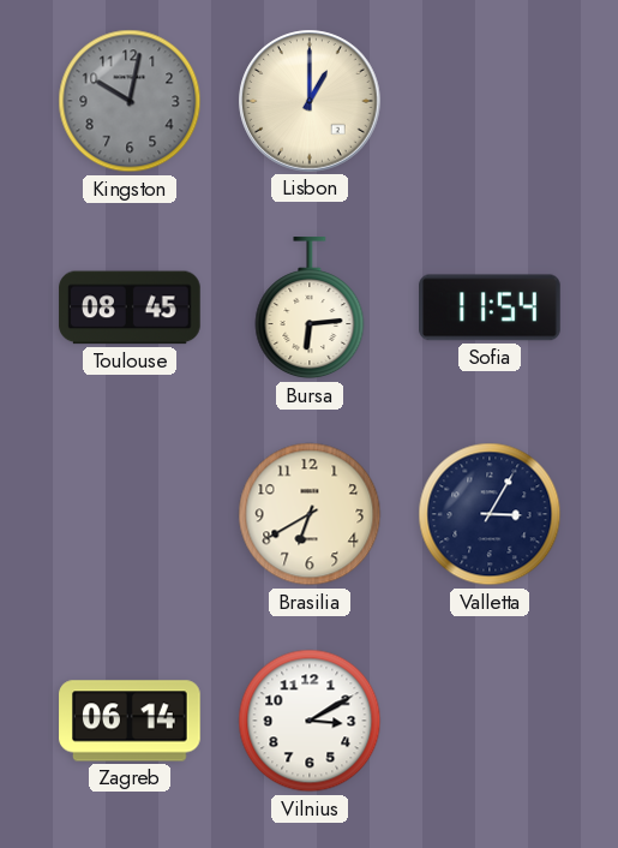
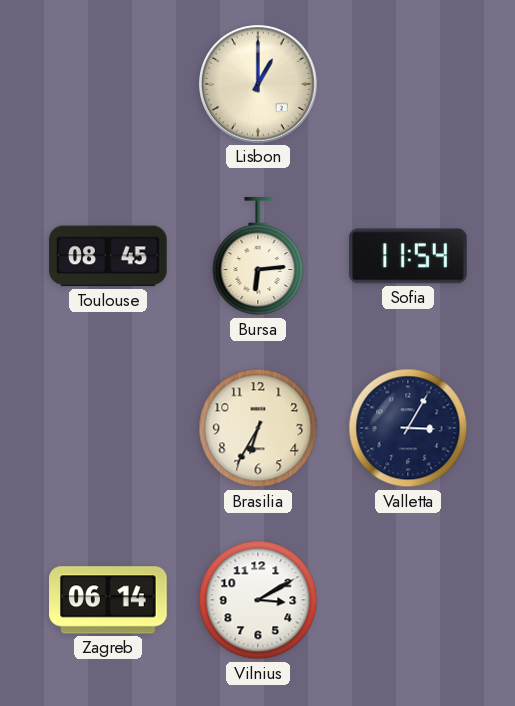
Kingston: 10:02 -> none (130, 101)
Brasilia: 6:40 -> 6:35 (258, 428)
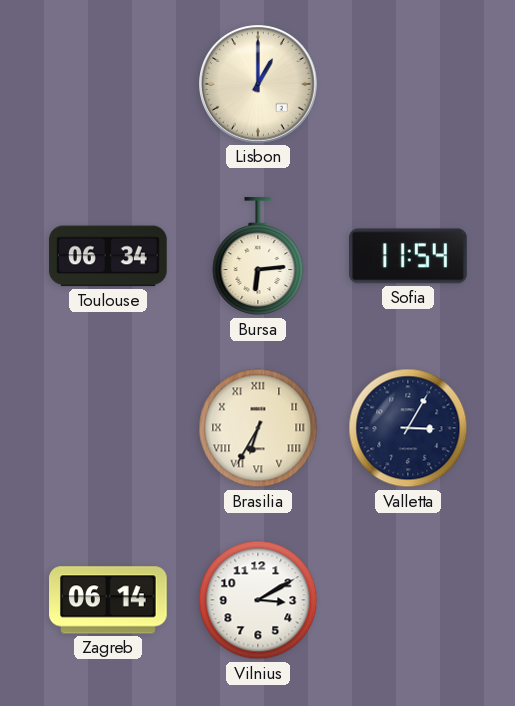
Toulouse: 08:45 -> 06:34 (108, 256)
Brasilia numerals: Arabic -> Roman (258, 428)
